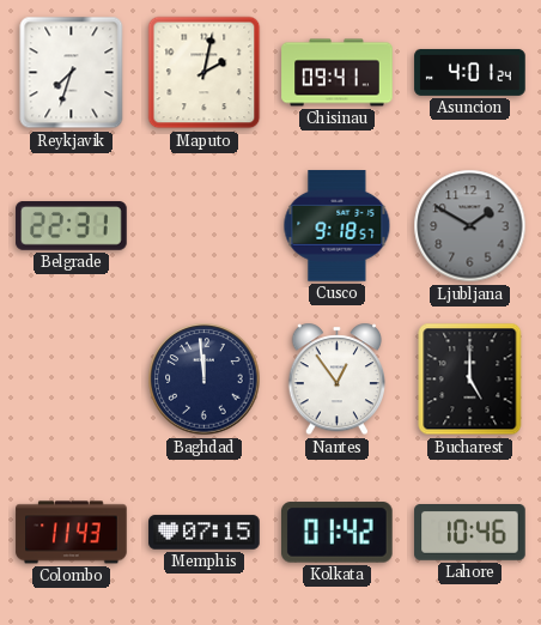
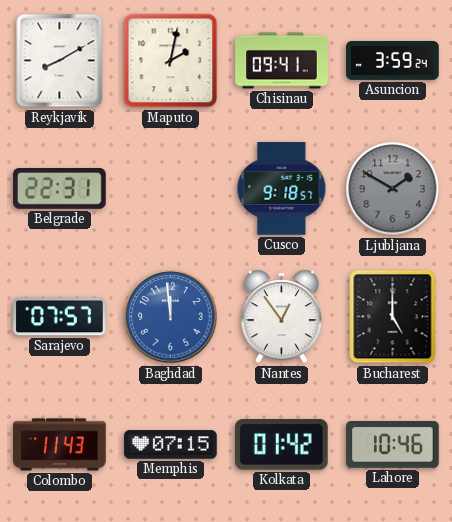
Reykjavik: 7:33 -> 8:10 (60, 61)
Asuncion: 4:01 -> 3:59 (393, 60)
Sarajevo: none -> 07:57 (60, 317)
Baghdad dial: navy -> blue (171, 317)
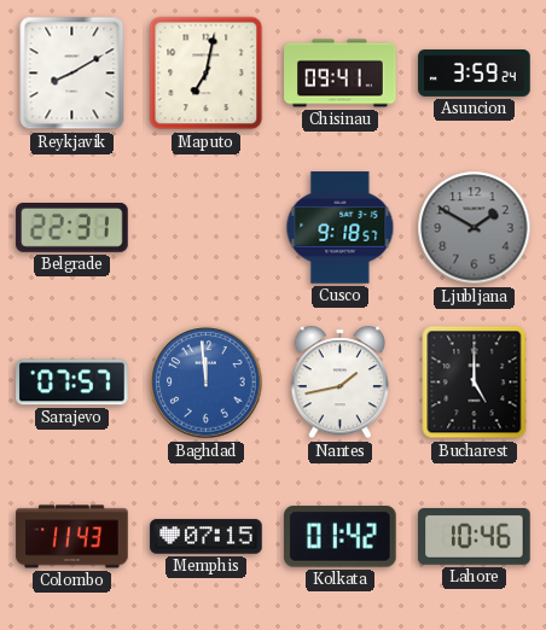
Maputo: 2:02 -> 7:02 (207, 74)
Nantes: 12:54 -> 1:43 (339, 383)
